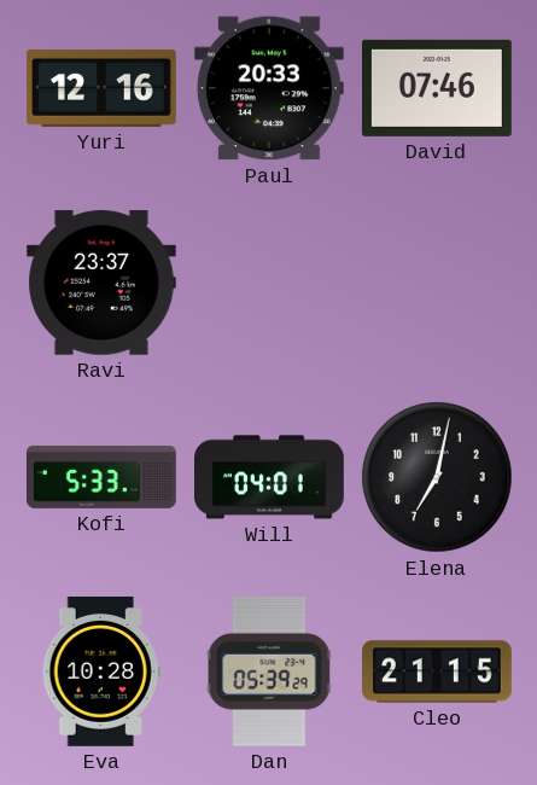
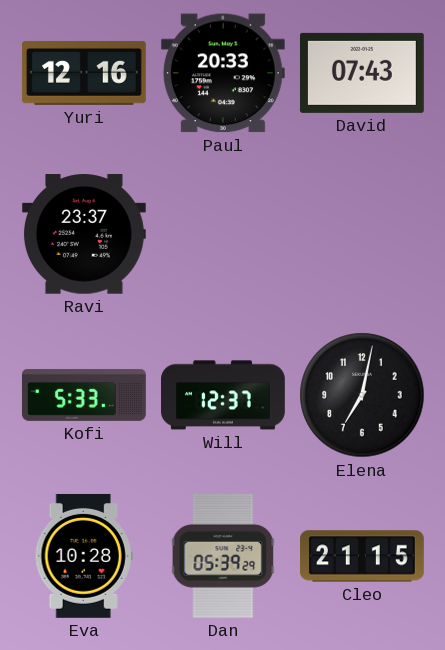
David: 07:46 -> 07:43 (362, 73)
Will: 04:01 -> 12:37 (224, 395)
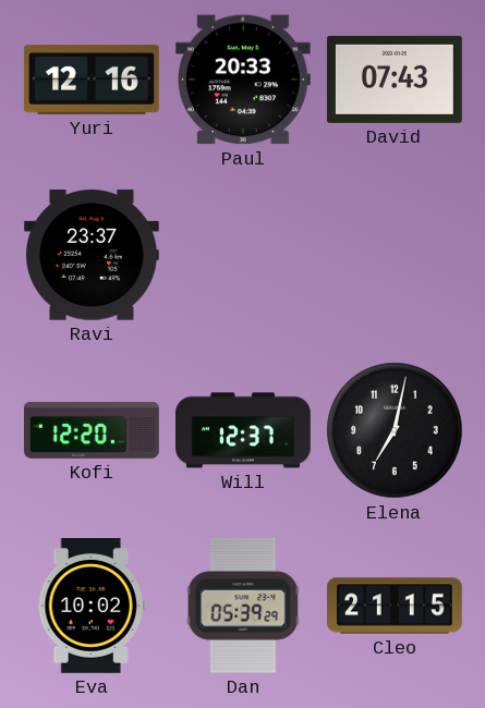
Kofi: 5:33 -> 12:20 (92, 430)
Eva: 10:28 -> 10:02 (92, 606)
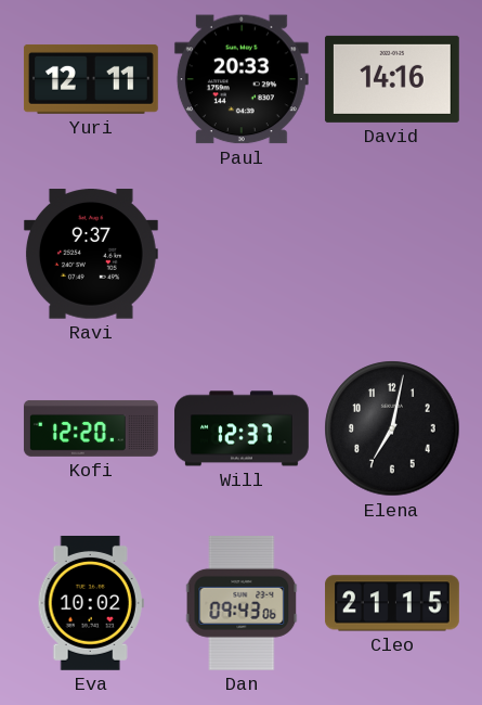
Yuri: 12:16 -> 12:11 (91, 79)
David: 07:43 -> 14:16 (392, 79)
Ravi: 23:37 -> 9:37 (91, 254)
Dan: 05:39 -> 09:43 (242, 603)
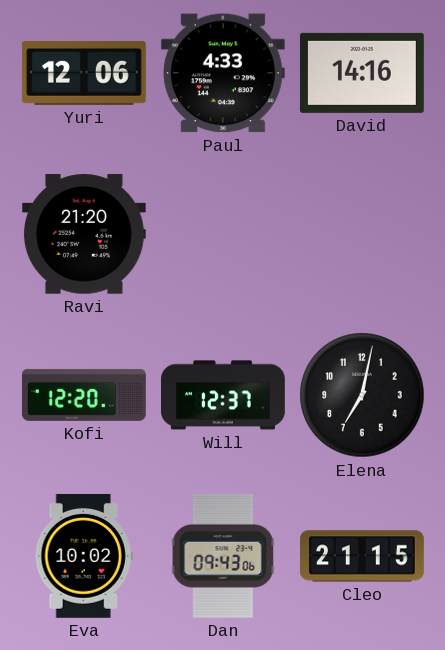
Yuri: 12:11 -> 12:06 (84, 73)
Paul: 20:33 -> 4:33 (223, 73)
Ravi: 9:37 -> 21:20 (84, 234)
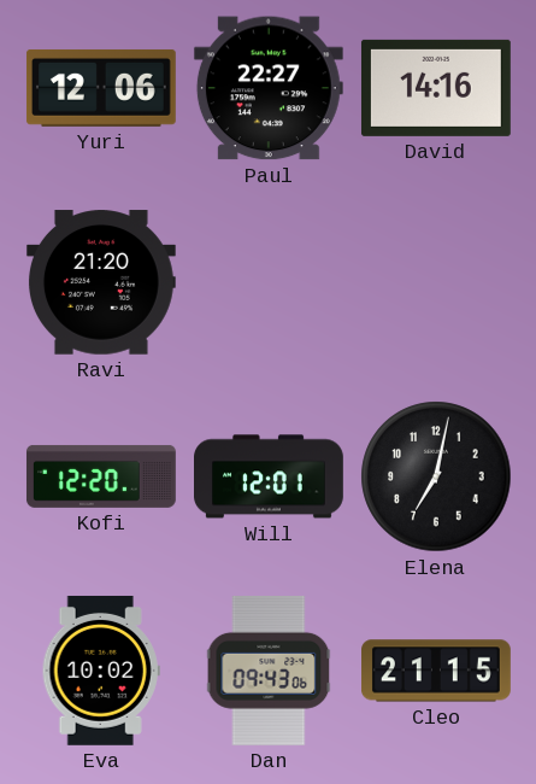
Paul: 4:33 -> 22:27 (269, 88)
Will: 12:37 -> 12:01 (270, 476)
